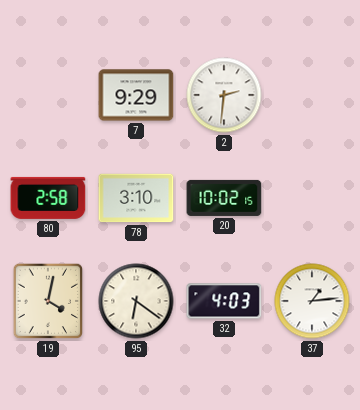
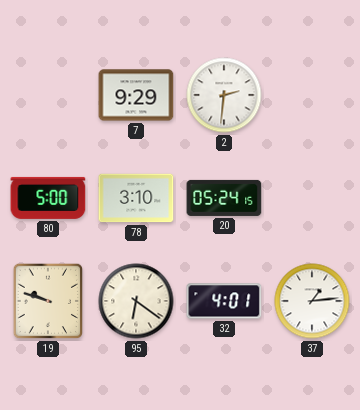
80: 2:58 -> 5:00 (48, 198)
20: 10:02 -> 05:24 (224, 198)
19: 4:02 -> 9:48 (48, 301)
32: 4:03 -> 4:01 (224, 301)
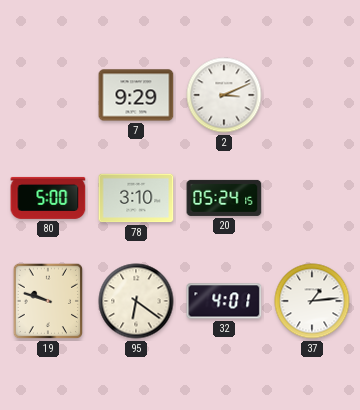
2: 2:31 -> 3:11 (224, 95)
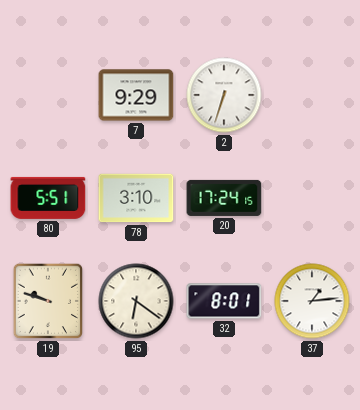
2: 3:11 -> 6:33 (224, 95)
80: 5:00 -> 5:51 (48, 198)
20: 05:24 -> 17:24 (224, 198)
32: 4:01 -> 8:01 (224, 301)
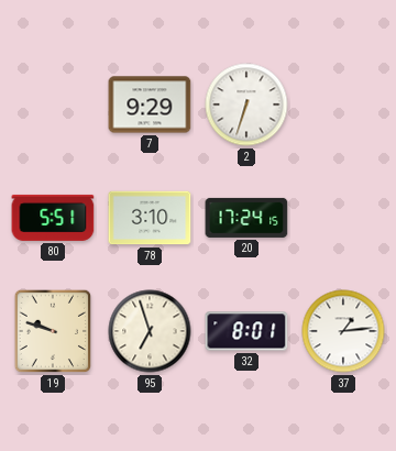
95: 6:21 -> 6:57 (150, 331)
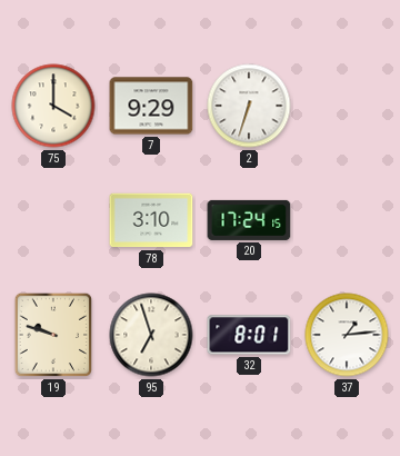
75: none -> 4:00 (53, 106)
80: 5:51 -> none (53, 218)
